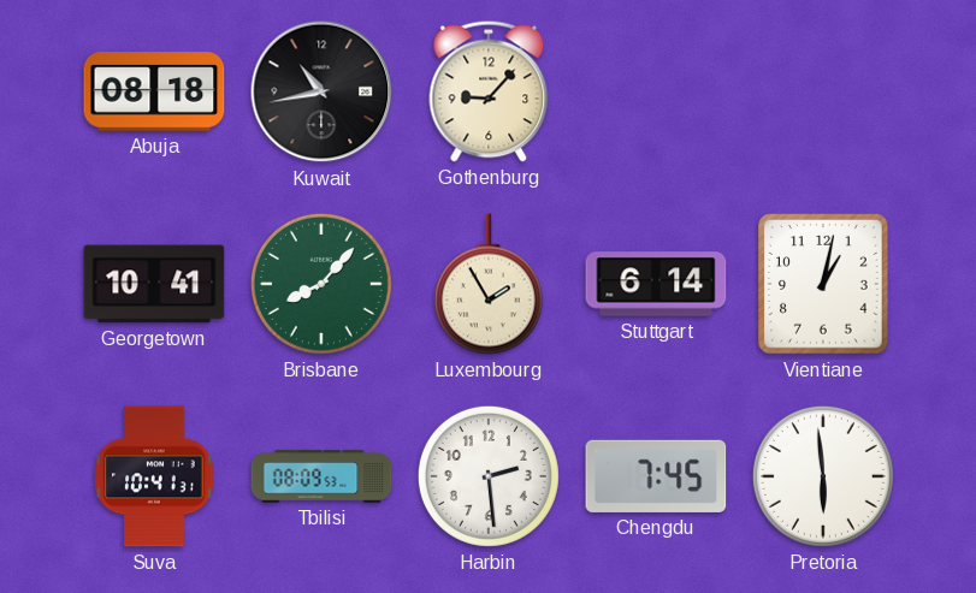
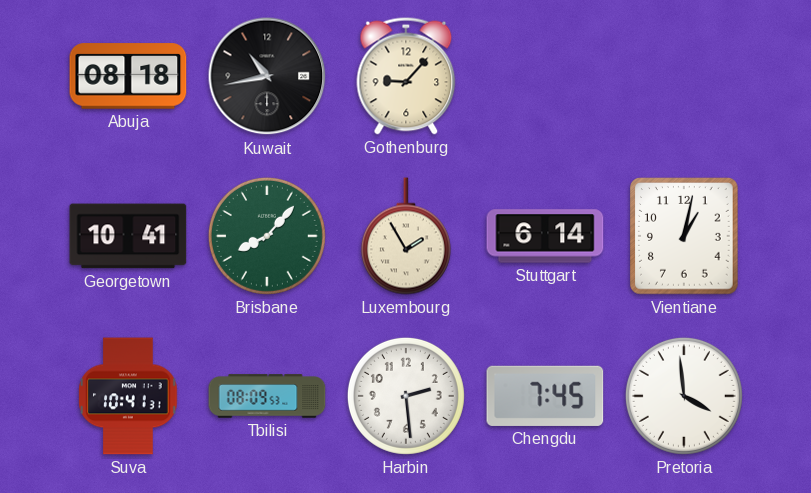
Pretoria: 5:59 -> 3:59 (684, 396)
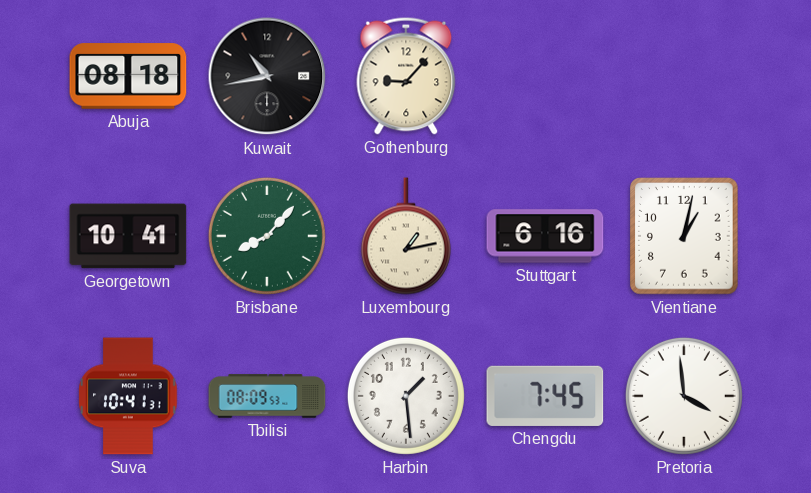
Luxembourg: 1:55 -> 1:13 (406, 236)
Stuttgart: 6:14 -> 6:16 (545, 236)
Harbin: 2:29 -> 1:29 (406, 396)
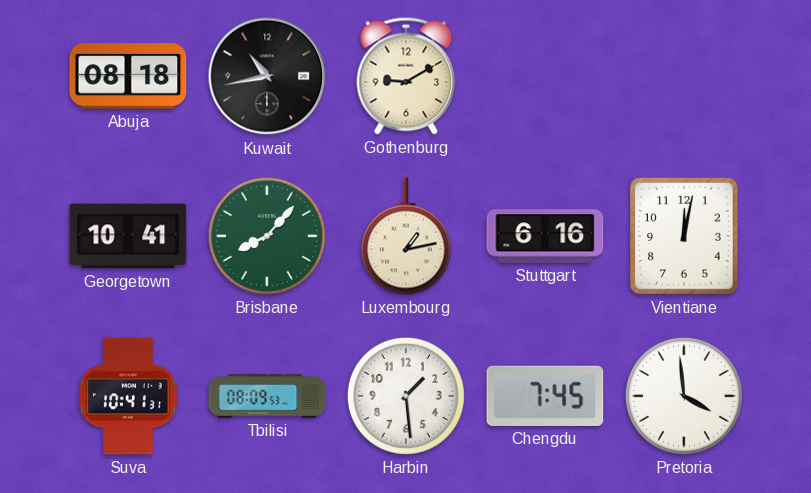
Gothenburg: 9:07 -> 9:10 (406, 76)
Vientiane: 1:02 -> 12:02 (684, 236)
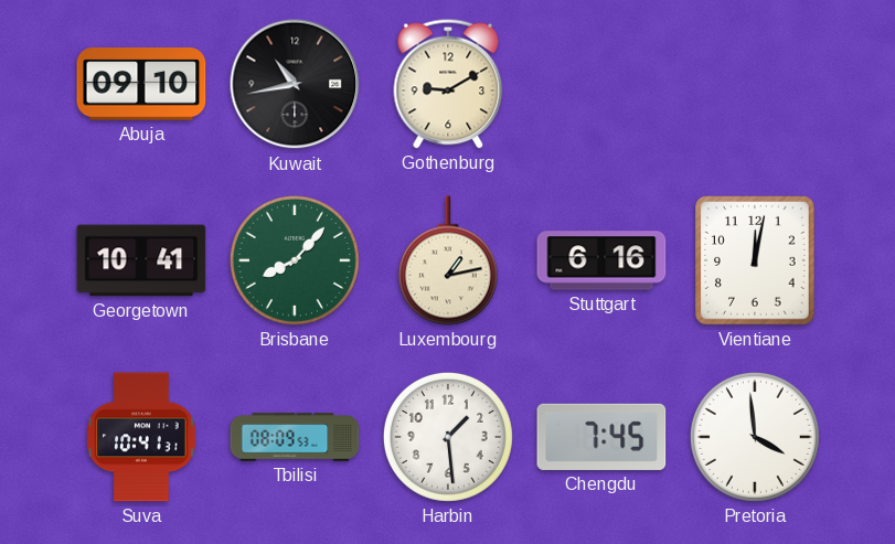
Abuja: 08:18 -> 09:10 (141, 84)
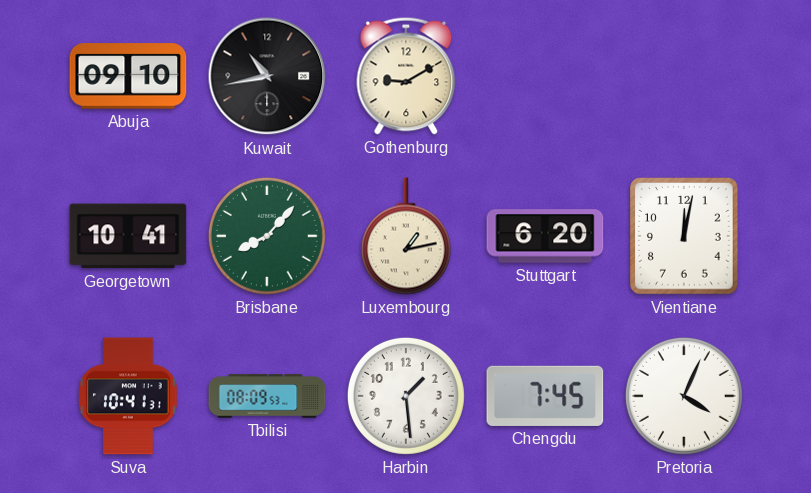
Stuttgart: 6:16 -> 6:20 (545, 236)
Pretoria: 3:59 -> 4:04 (684, 396)
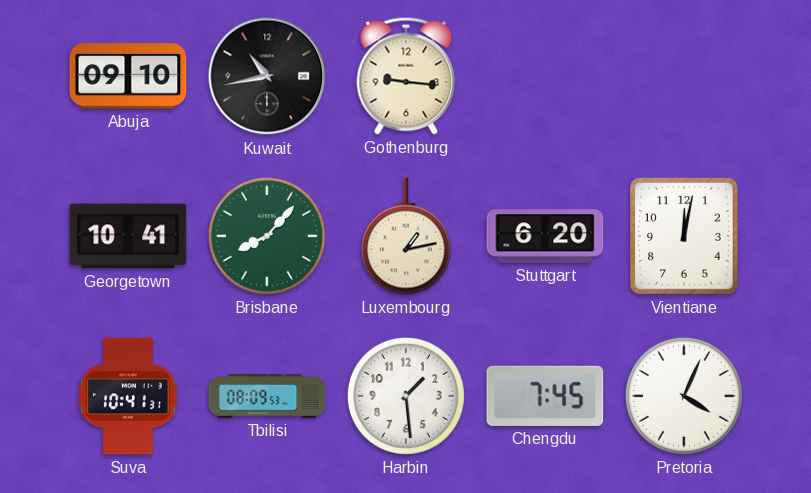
Gothenburg: 9:10 -> 9:16 (406, 76)
